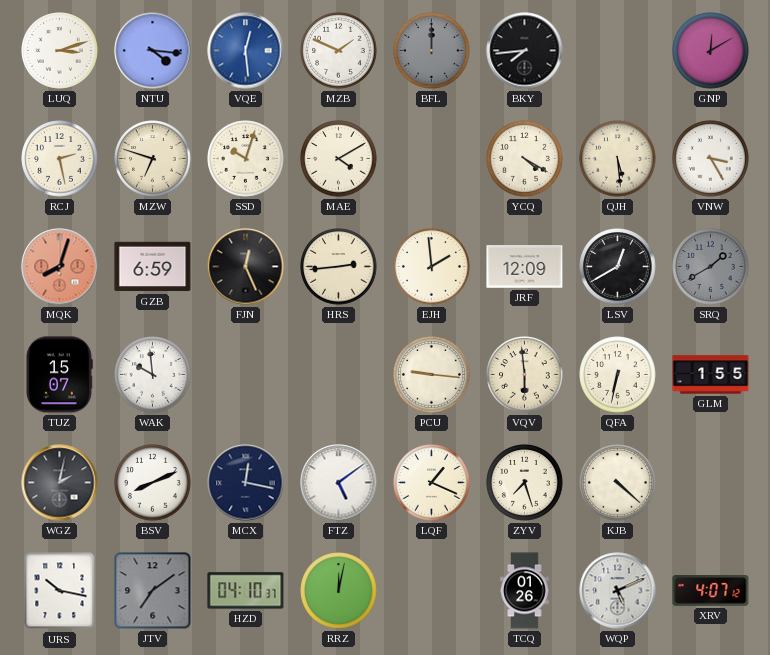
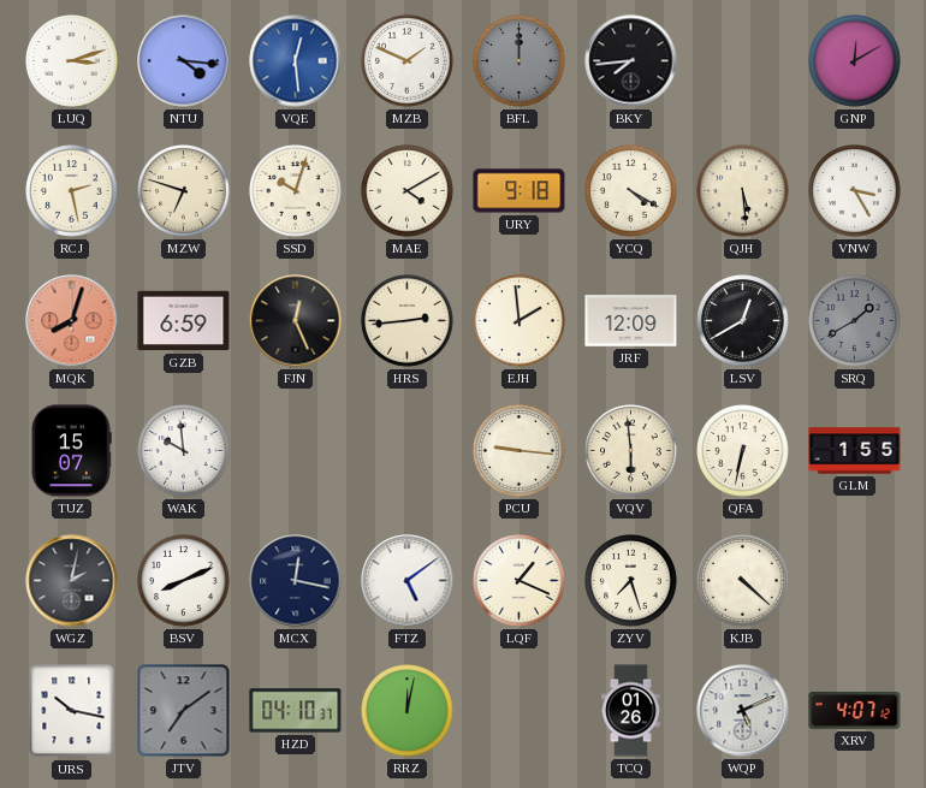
URY: none -> 9:18 (520, 191)
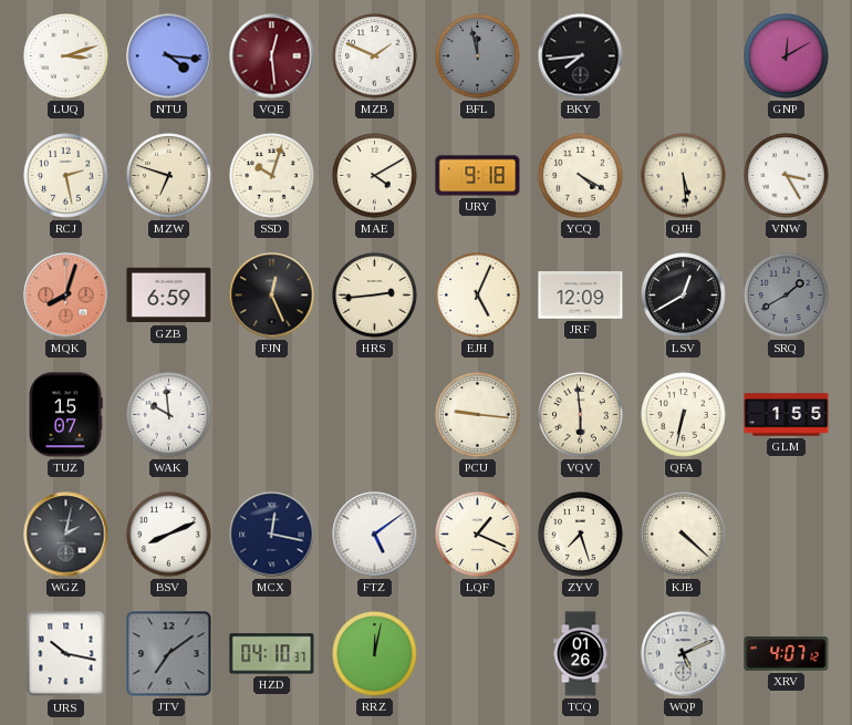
VQE dial: blue -> burgundy (272, 56)
BFL: 12:00 -> 11:58 (478, 56)
EJH: 1:59 -> 5:04 (478, 296)
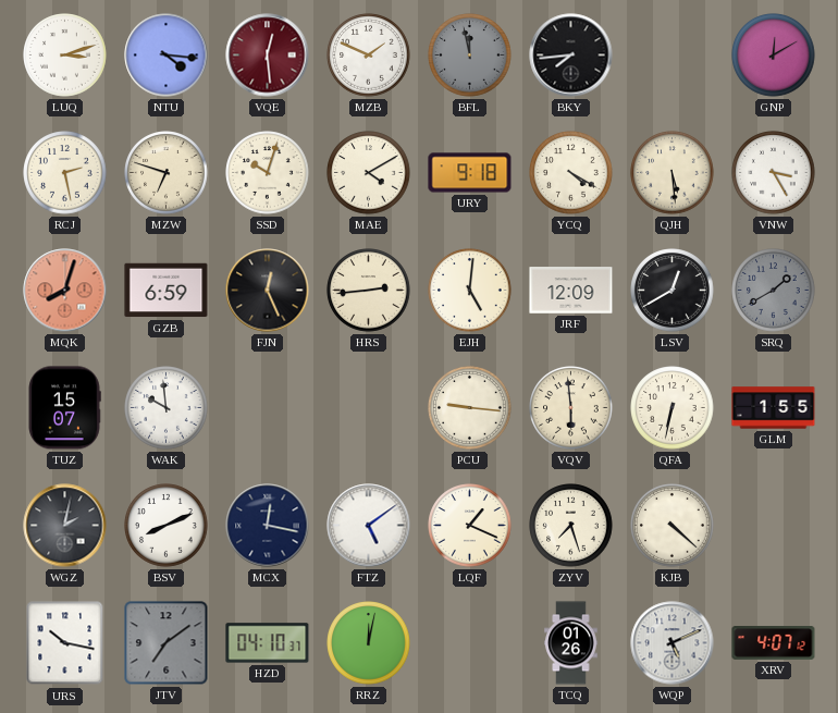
EJH: 5:04 -> 5:01 (470, 291)
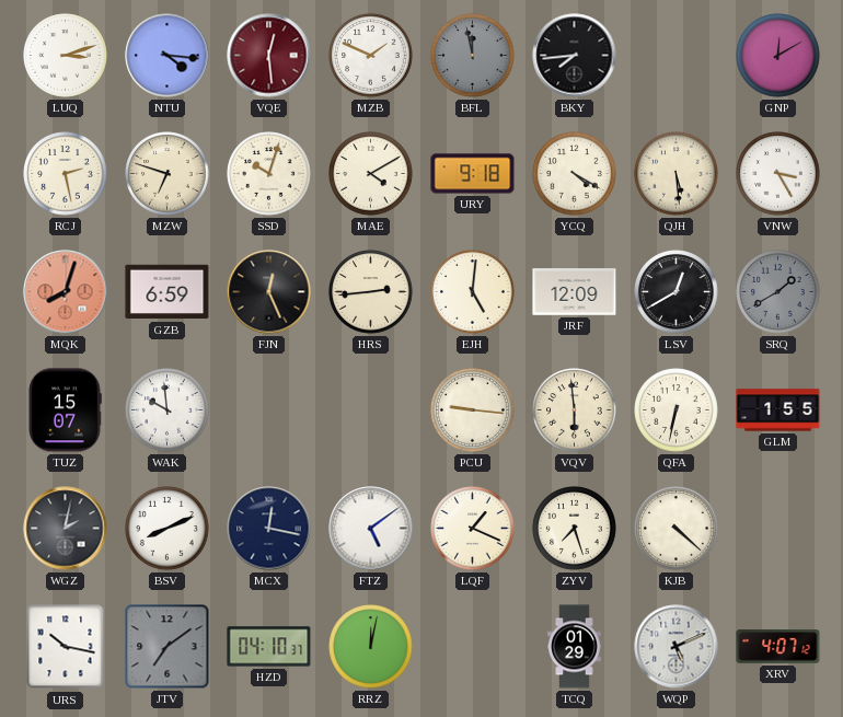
TCQ: 01:26 -> 01:29 (575, 647)
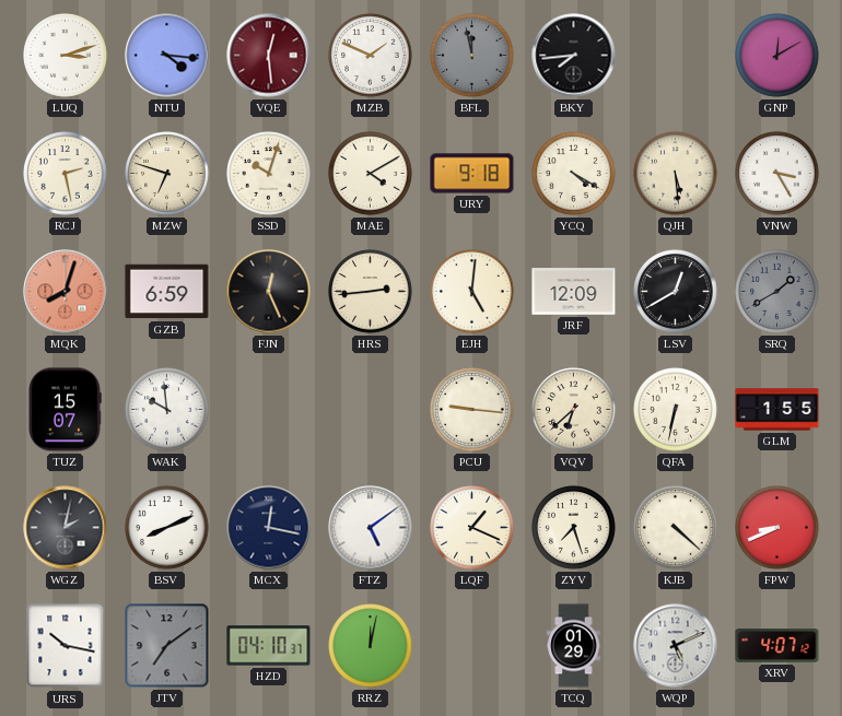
VQV: 5:59 -> 6:38 (574, 410)
FPW: none -> 8:41 (777, 528)
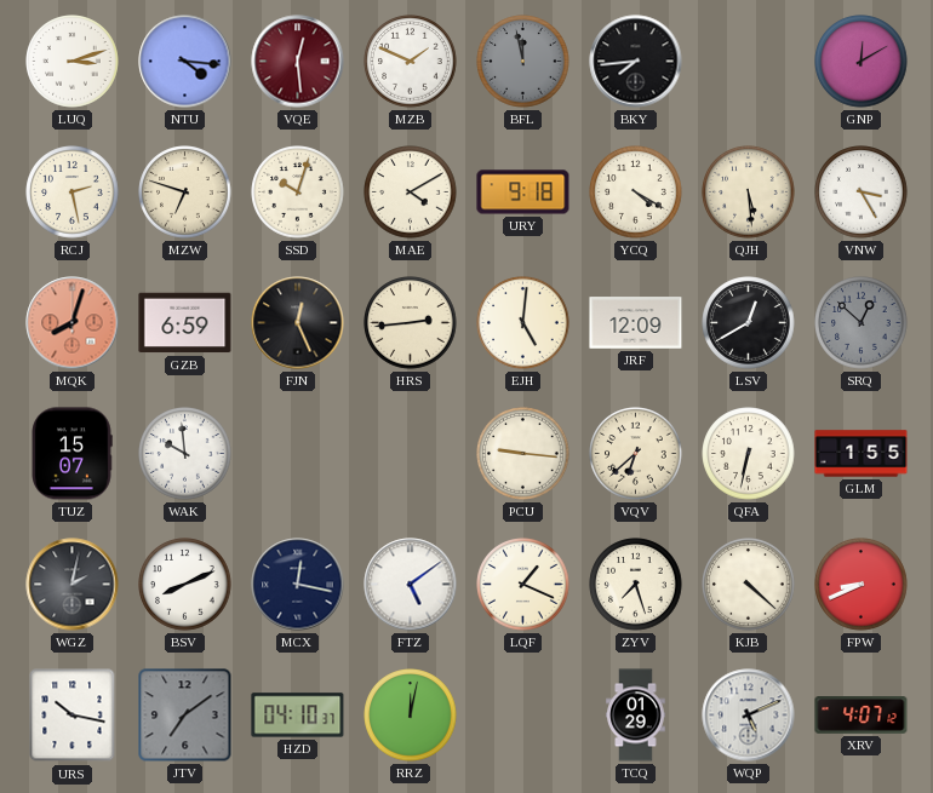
SRQ: 1:40 -> 12:52 (862, 323)
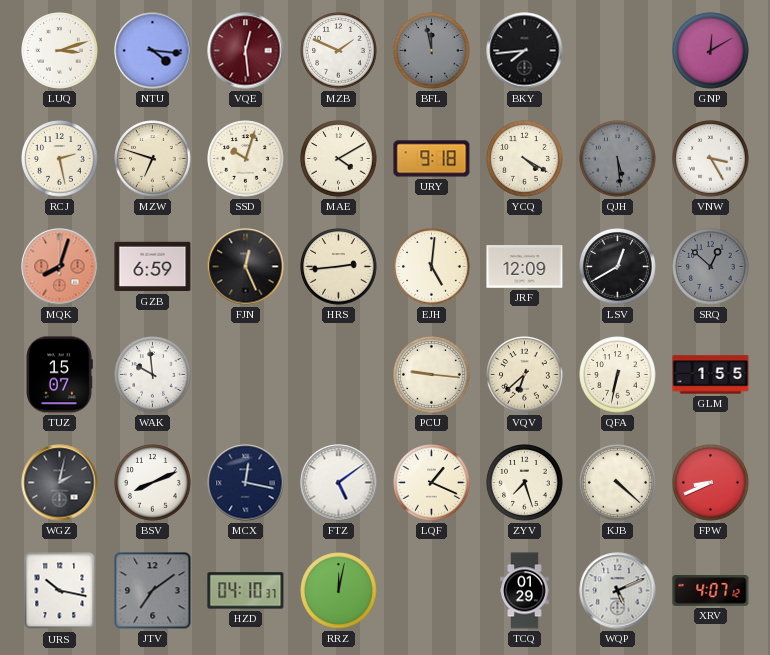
QJH dial: cream -> grey (618, 159)
